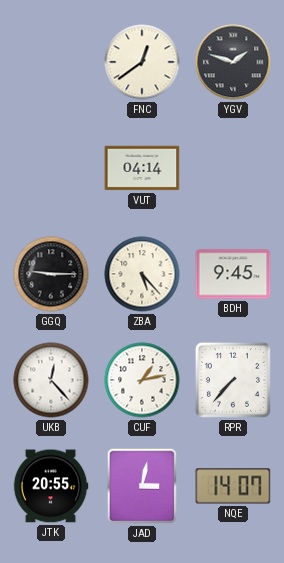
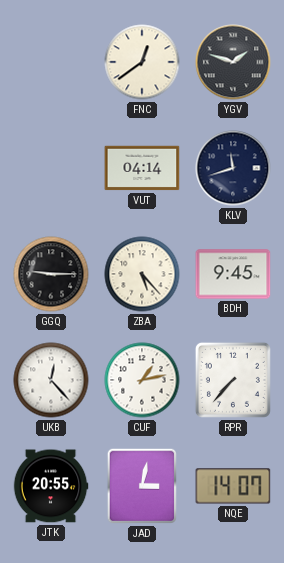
KLV: none -> 11:42 (233, 168)
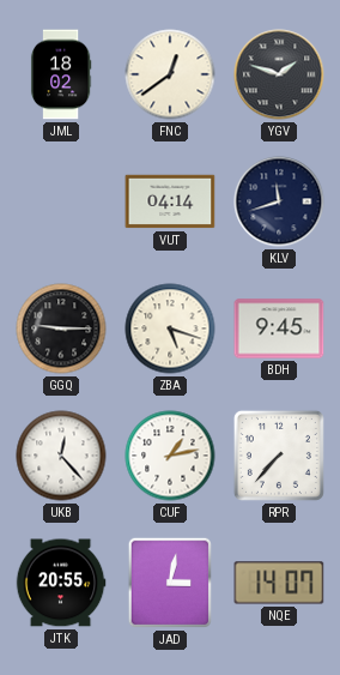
JML: none -> 18:02 (61, 74)
ZBA: 5:23 -> 5:18 (170, 329)
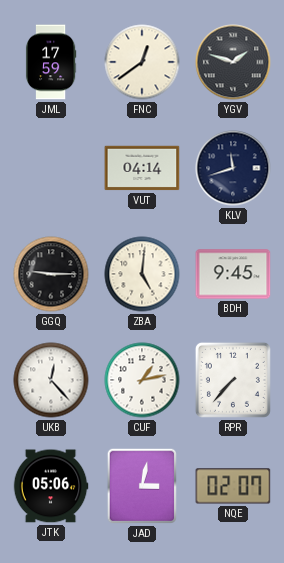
JML: 18:02 -> 17:59 (51, 62)
ZBA: 5:18 -> 5:01 (142, 274)
JTK: 20:55 -> 05:06 (51, 486)
NQE: 14:07 -> 02:07 (233, 486)
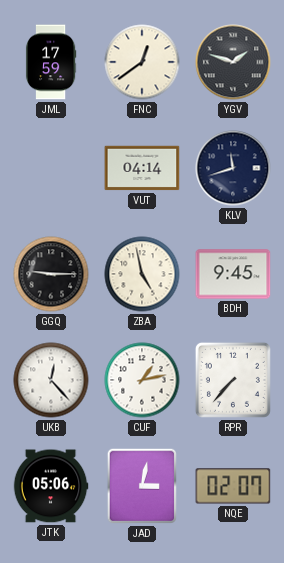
ZBA: 5:01 -> 4:58 (142, 274)
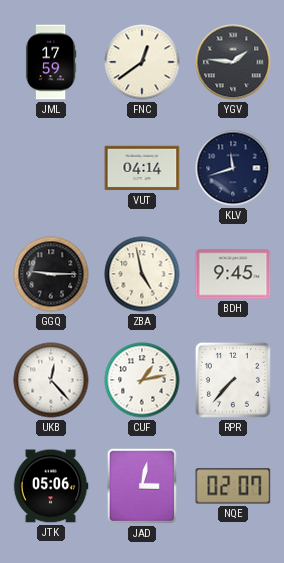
YGV: 1:48 -> 1:46 (233, 62)
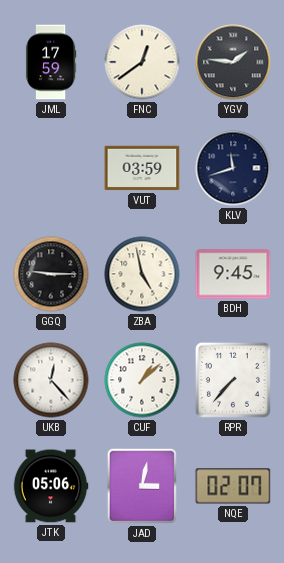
VUT: 04:14 -> 03:59 (142, 168)
CUF: 1:13 -> 1:08 (142, 380)
